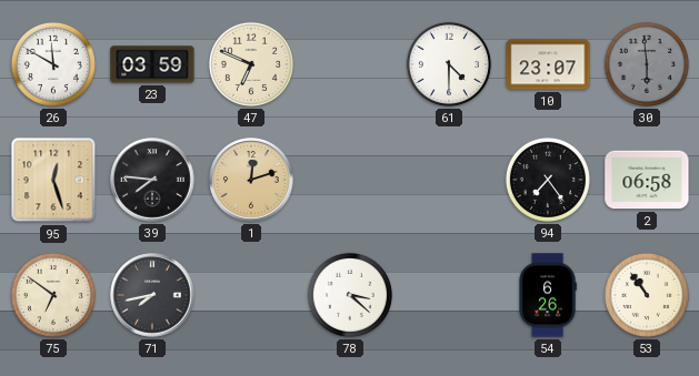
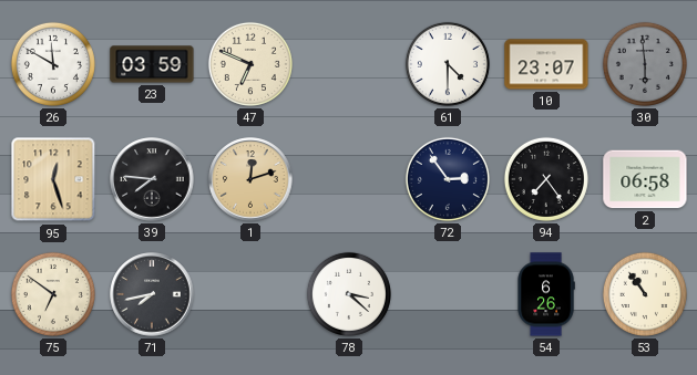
72: none -> 2:54 (448, 179)
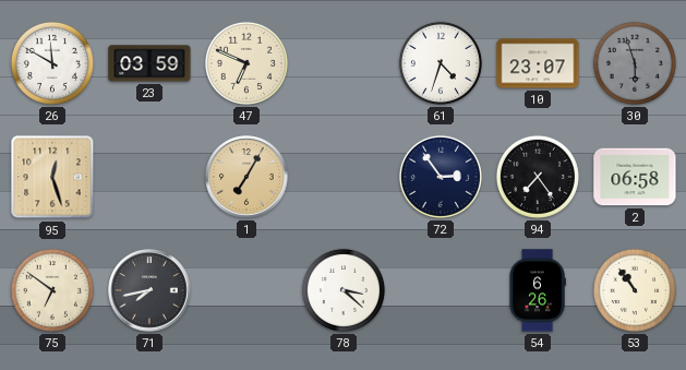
61: 4:30 -> 4:33 (441, 63)
30: 5:59 -> 5:57 (635, 63)
39: 7:46 -> none (152, 179)
1: 12:12 -> 7:05 (246, 177)
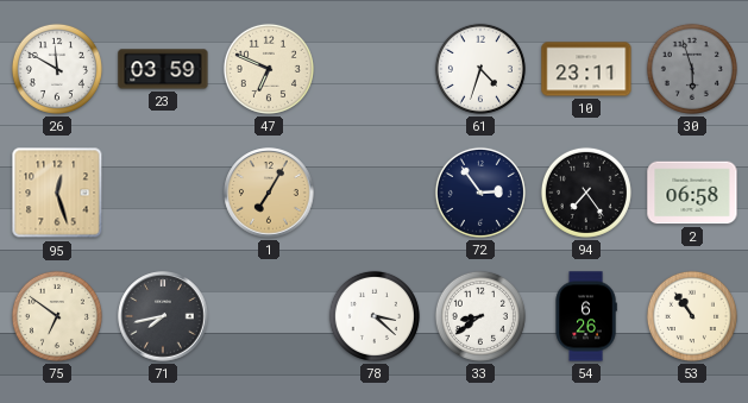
10: 23:07 -> 23:11 (586, 69)
33: none -> 8:39 (480, 316)
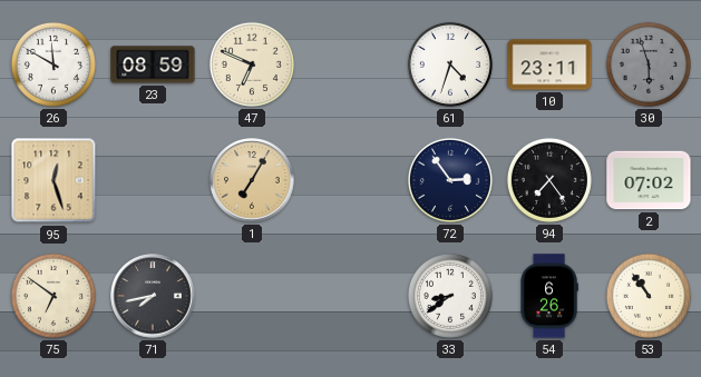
23: 03:59 -> 08:59 (153, 65)
2: 06:58 -> 07:02 (649, 180)
78: 3:22 -> none (375, 316)
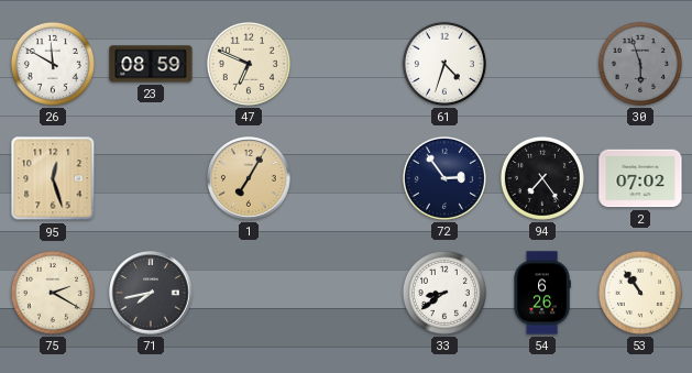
10: 23:11 -> none (549, 65)
75: 6:51 -> 2:20 (53, 293)
